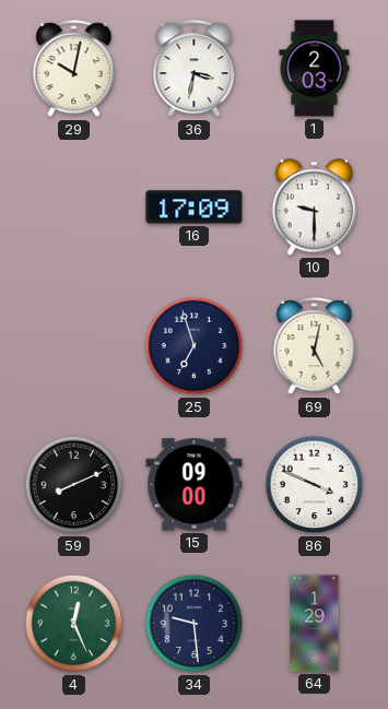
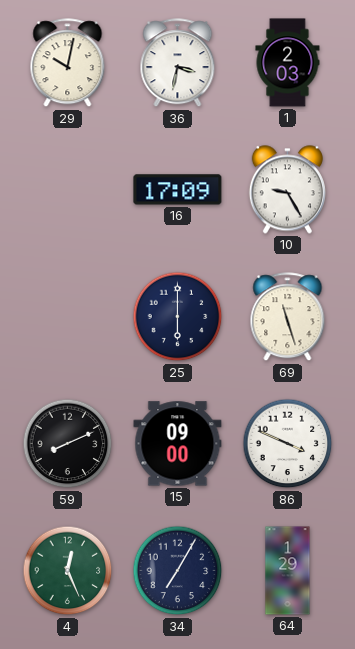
10: 9:30 -> 9:25 (287, 190)
25: 6:57 -> 6:00 (178, 317)
69: 5:02 -> 11:27 (288, 317)
34: 9:29 -> 7:05 (178, 571)
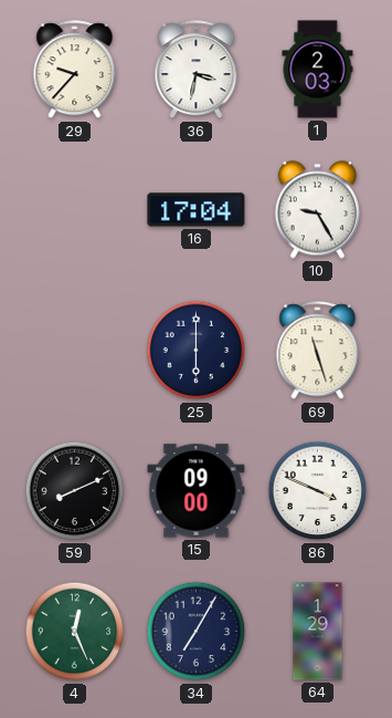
29: 10:02 -> 9:37 (75, 70)
16: 17:09 -> 17:04 (197, 210)
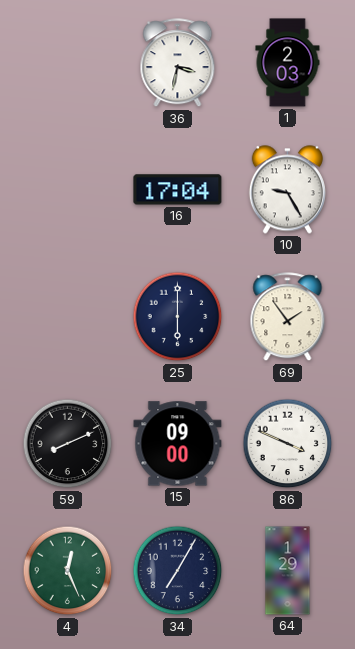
29: 9:37 -> none (75, 70)
69: 11:27 -> 1:54 (288, 317)
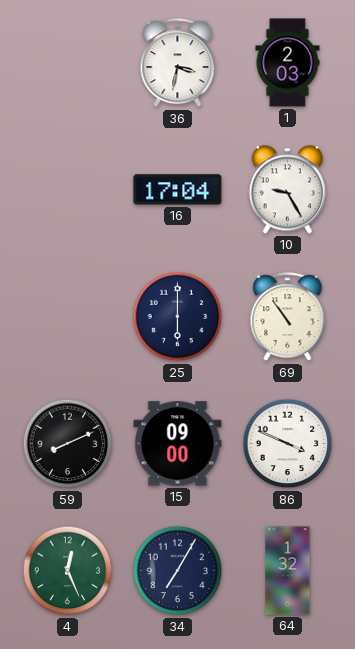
69: 1:54 -> 10:54 (288, 317)
64: 1:29 -> 1:32 (288, 571)
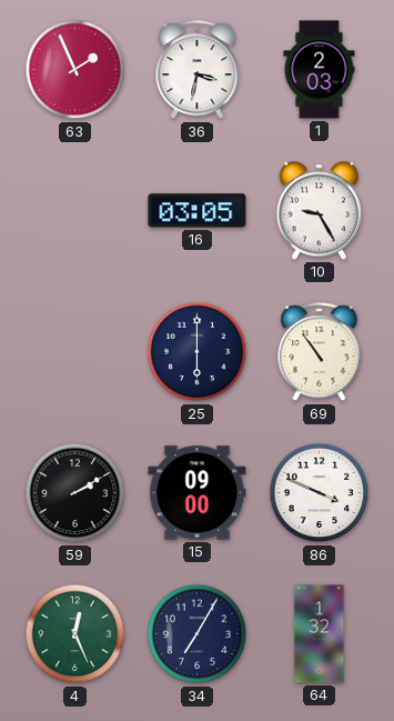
63: none -> 1:56 (75, 70)
16: 17:04 -> 03:05 (198, 211)
59: 8:11 -> 2:10 (75, 493)
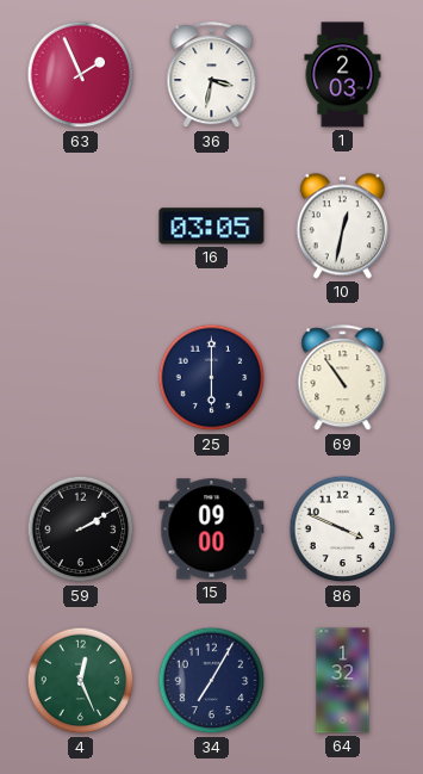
10: 9:25 -> 12:32 (342, 227)
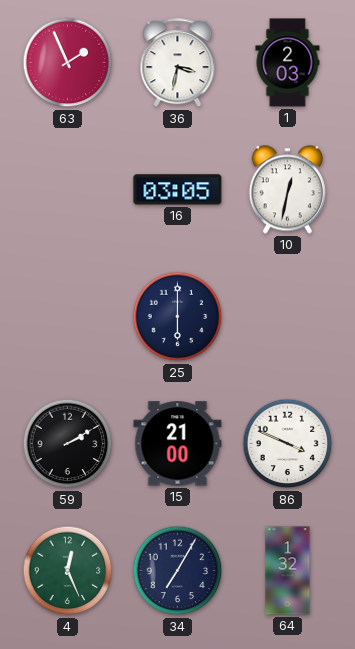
69: 10:54 -> none (343, 378)
15: 09:00 -> 21:00 (178, 444)
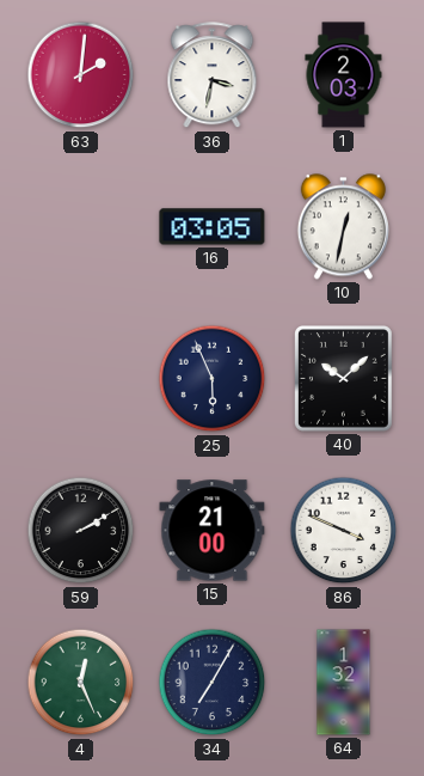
63: 1:56 -> 2:01 (81, 75)
25: 6:00 -> 5:56 (213, 379)
40: none -> 10:08 (343, 378)
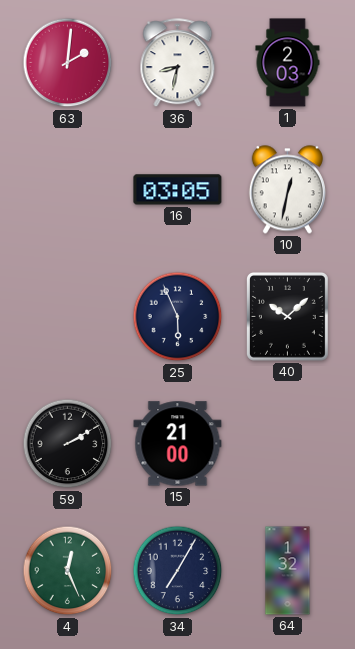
36: 3:32 -> 8:32 (178, 63)
86: 3:49 -> none (344, 531)
